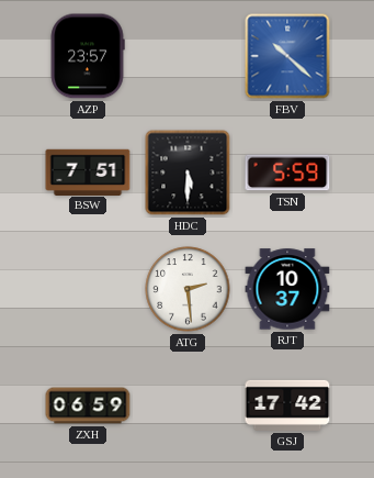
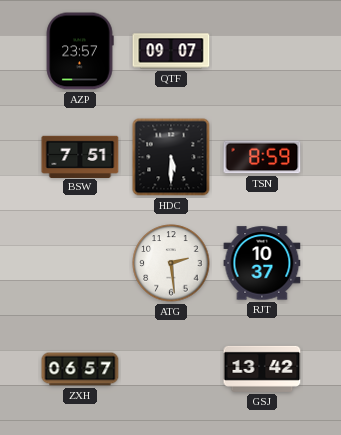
QTF: none -> 09:07 (171, 51)
FBV: 10:22 -> none (287, 56)
TSN: 5:59 -> 8:59 (262, 157)
ZXH: 06:59 -> 06:57 (80, 369)
GSJ: 17:42 -> 13:42 (262, 369)
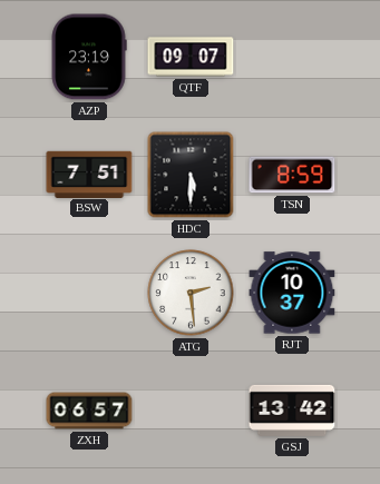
AZP: 23:57 -> 23:19 (89, 57)
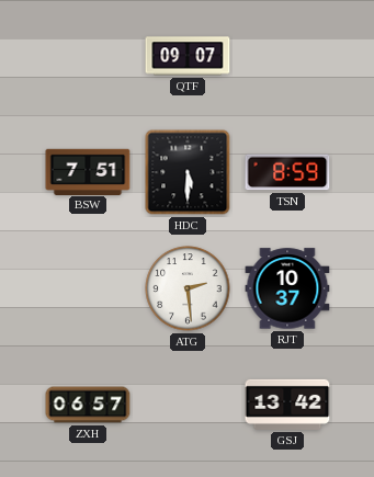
AZP: 23:19 -> none (89, 57)
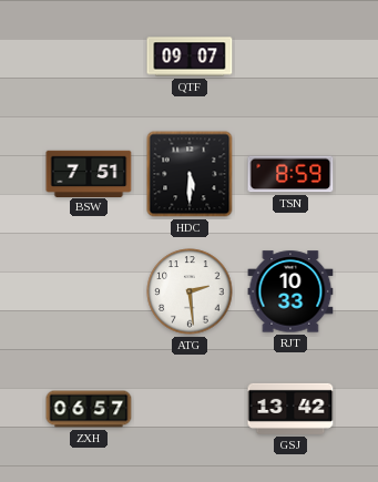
RJT: 10:37 -> 10:33 (290, 291)
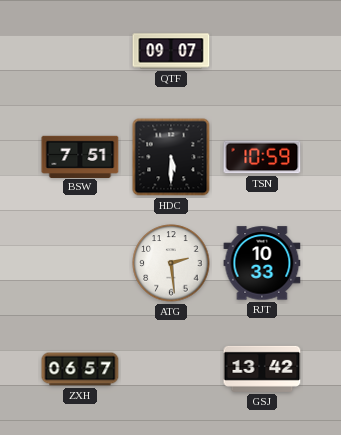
TSN: 8:59 -> 10:59 (262, 157)
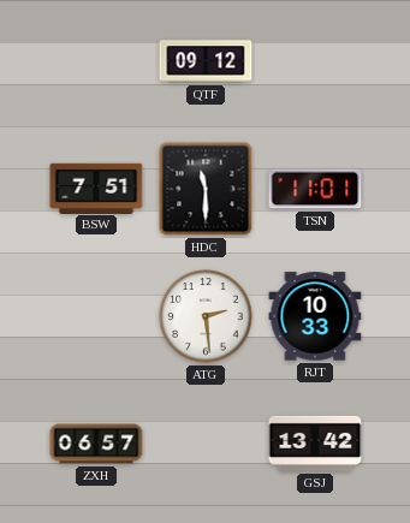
QTF: 09:07 -> 09:12 (206, 61)
HDC: 5:30 -> 11:30 (206, 189)
TSN: 10:59 -> 11:01 (315, 189)
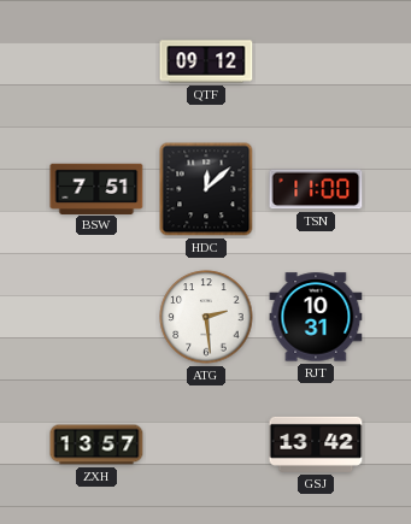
HDC: 11:30 -> 12:08 (206, 189)
TSN: 11:01 -> 11:00 (316, 189)
RJT: 10:33 -> 10:31 (316, 317)
ZXH: 06:57 -> 13:57 (96, 444)
